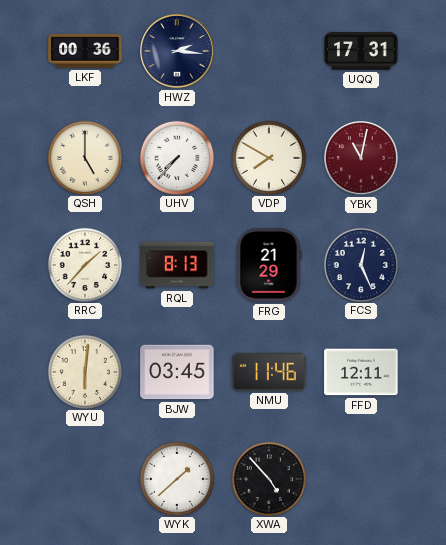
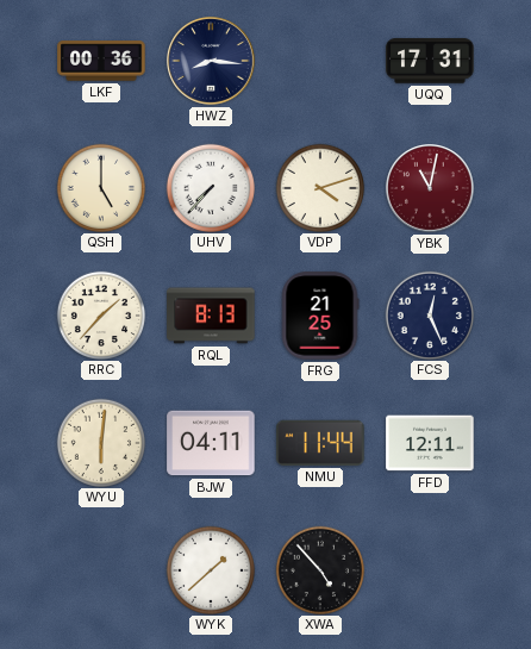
HWZ: 2:16 -> 8:16 (212, 62)
VDP: 7:50 -> 4:12 (320, 187)
FRG: 21:29 -> 21:25 (320, 316)
BJW: 03:45 -> 04:11 (211, 443)
NMU: 11:46 -> 11:44 (320, 443)
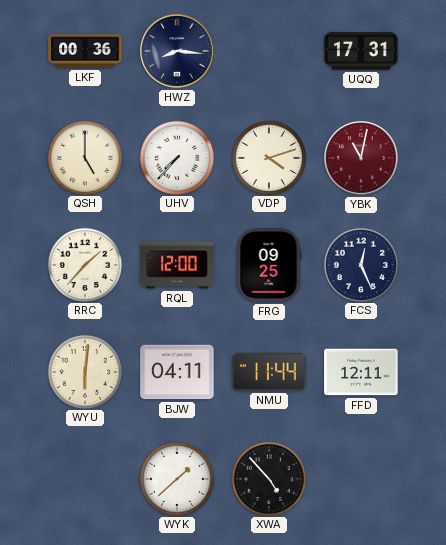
RQL: 8:13 -> 12:00 (177, 265)
FRG: 21:25 -> 09:25 (269, 265)
